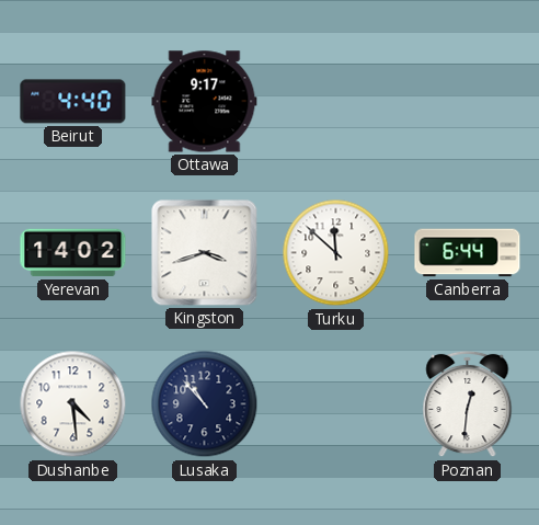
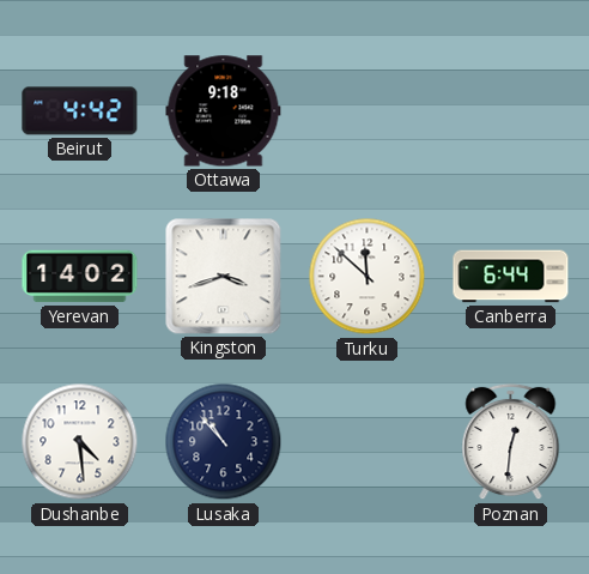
Beirut: 4:40 -> 4:42 (80, 111)
Ottawa: 9:17 -> 9:18 (224, 111)
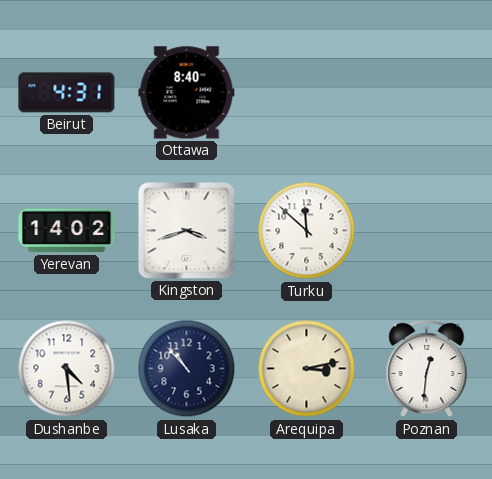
Beirut: 4:42 -> 4:31 (67, 93)
Ottawa: 9:18 -> 8:40 (187, 93)
Canberra: 6:44 -> none (511, 277)
Arequipa: none -> 3:13 (307, 369)
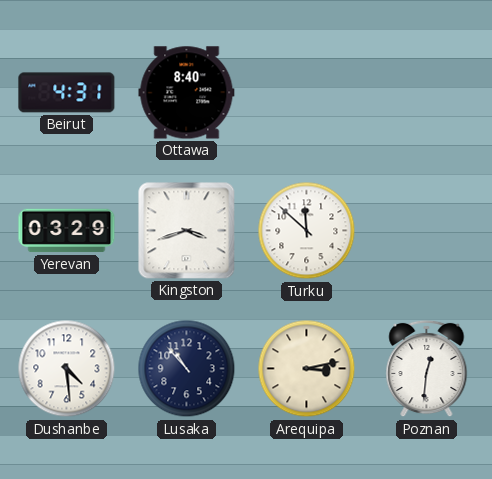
Yerevan: 14:02 -> 03:29 (67, 231)
